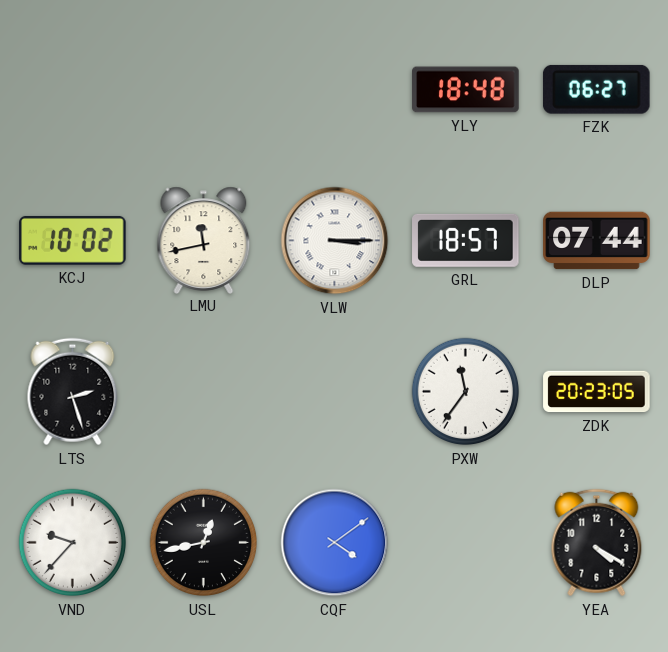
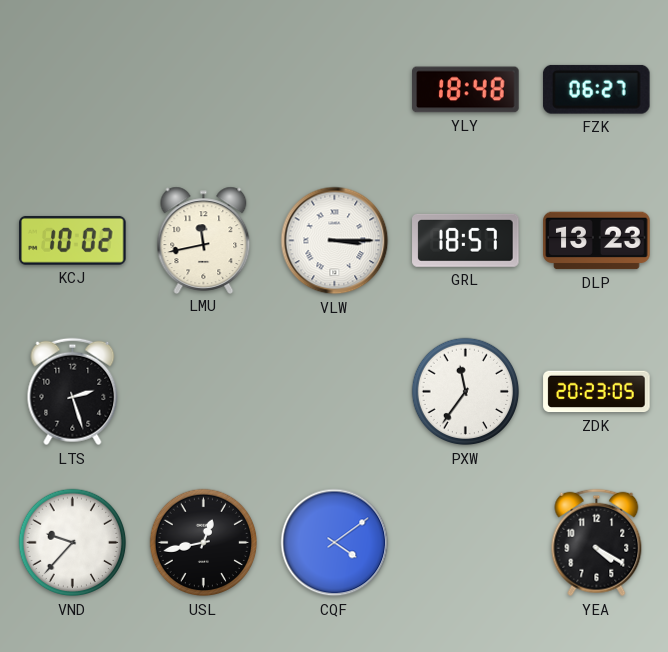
DLP: 07:44 -> 13:23 (597, 241)
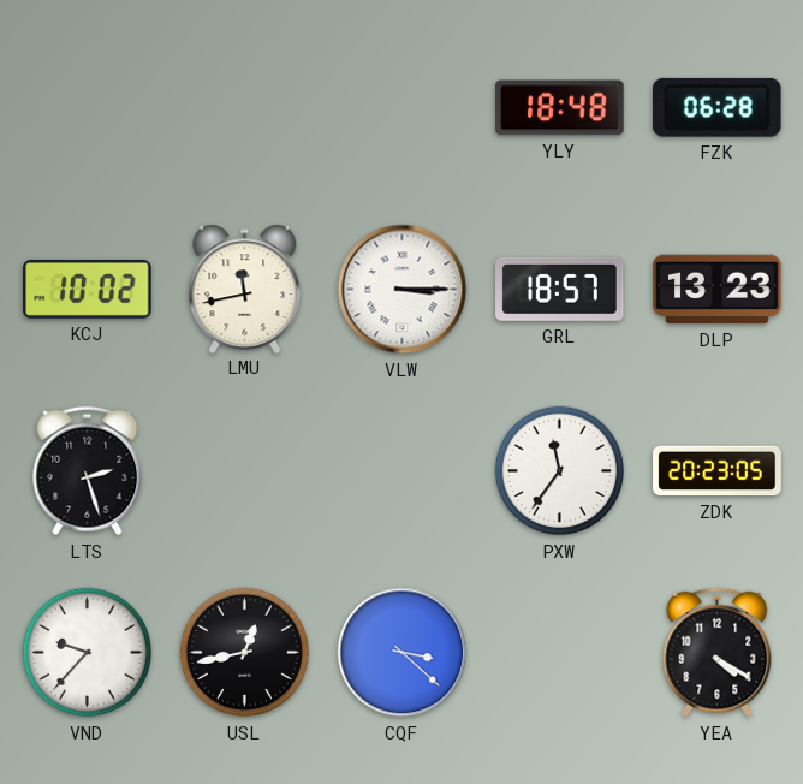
FZK: 06:27 -> 06:28 (716, 107)
CQF: 4:09 -> 3:22 (403, 653)
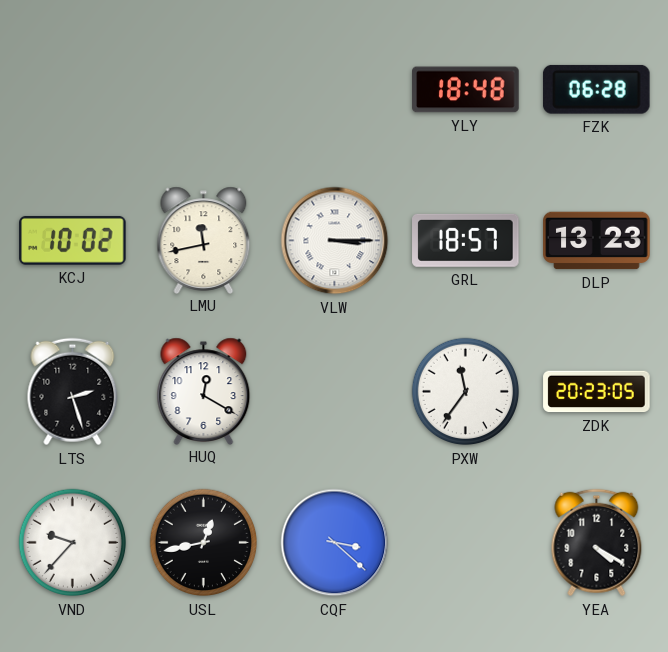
HUQ: none -> 12:20 (204, 391)
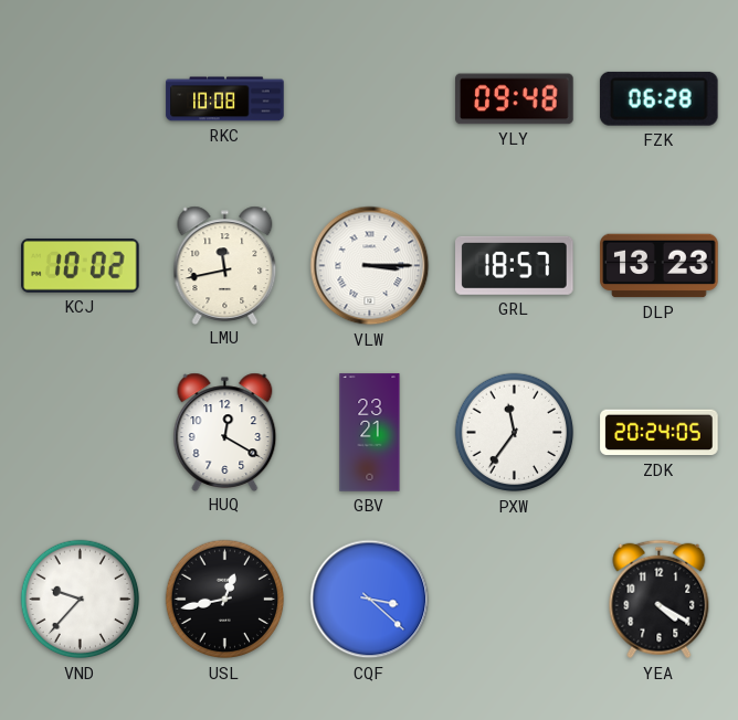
RKC: none -> 10:08 (225, 99)
YLY: 18:48 -> 09:48 (515, 99)
LTS: 2:27 -> none (73, 392)
GBV: none -> 23:21 (370, 433)
ZDK: 20:23 -> 20:24 (660, 433)
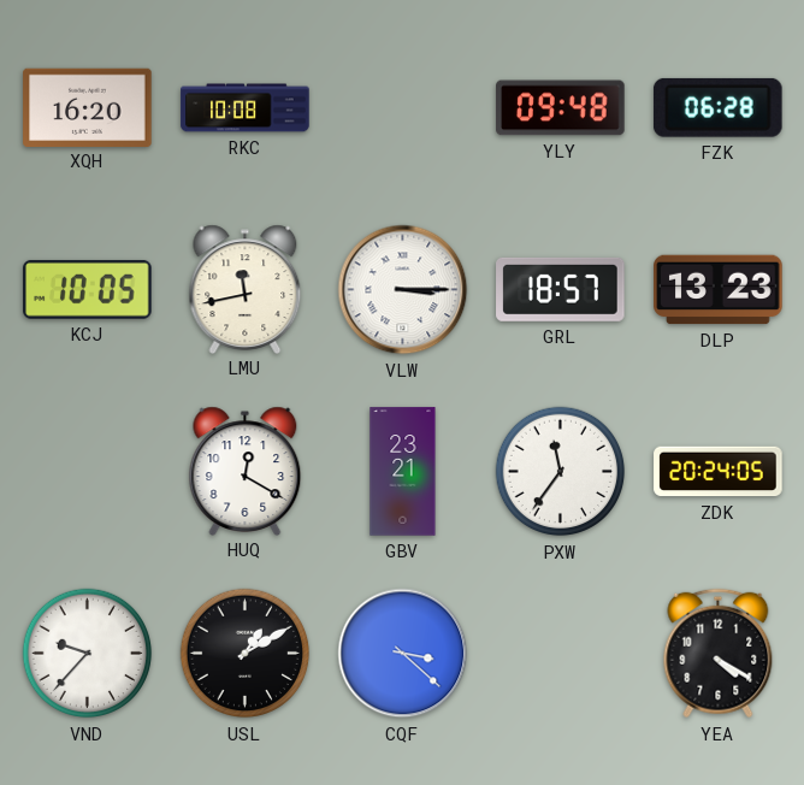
XQH: none -> 16:20 (88, 107)
KCJ: 10:02 -> 10:05 (88, 289)
USL: 12:43 -> 1:10 (246, 654)
